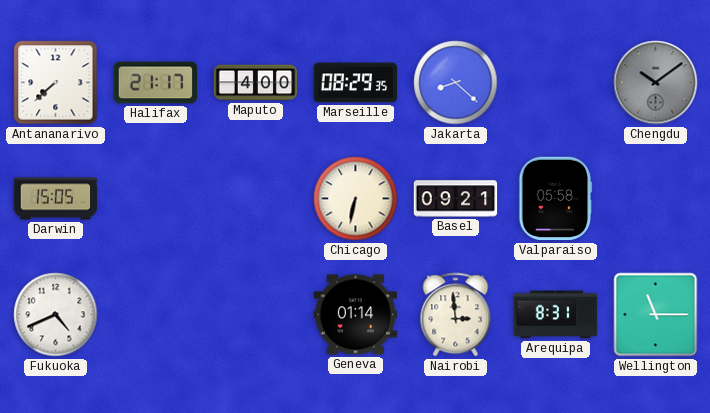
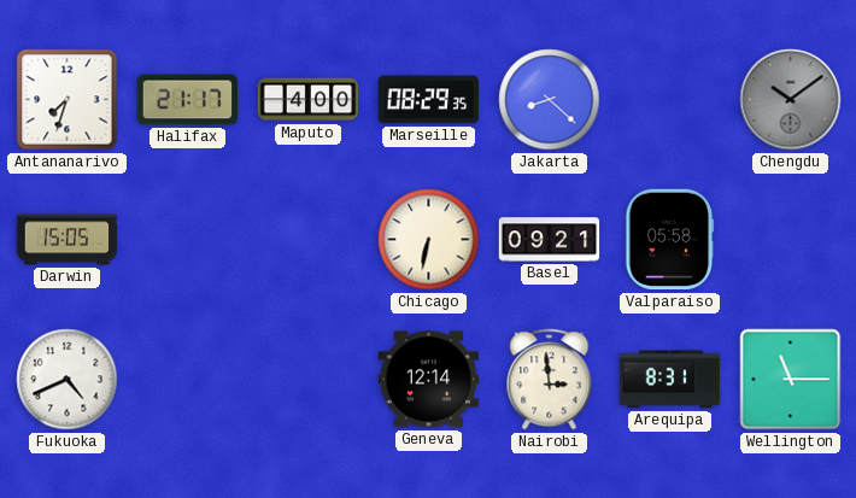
Antananarivo: 7:38 -> 7:33 (68, 100)
Geneva: 01:14 -> 12:14 (429, 380)
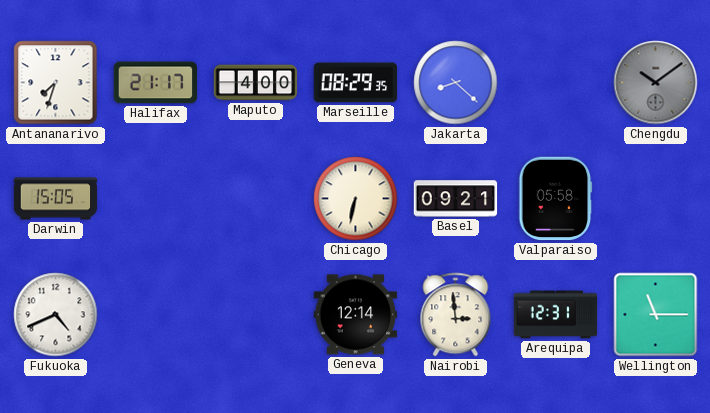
Arequipa: 8:31 -> 12:31 (556, 315)
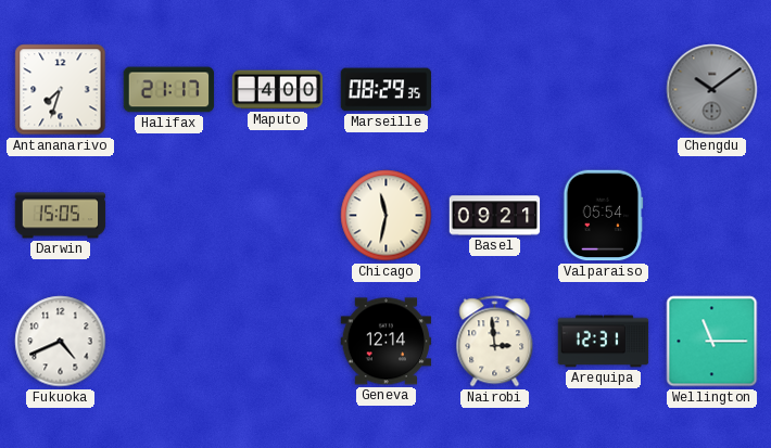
Jakarta: 8:22 -> none (456, 83)
Chicago: 6:32 -> 11:32 (387, 216)
Valparaiso: 05:58 -> 05:54 (604, 216)
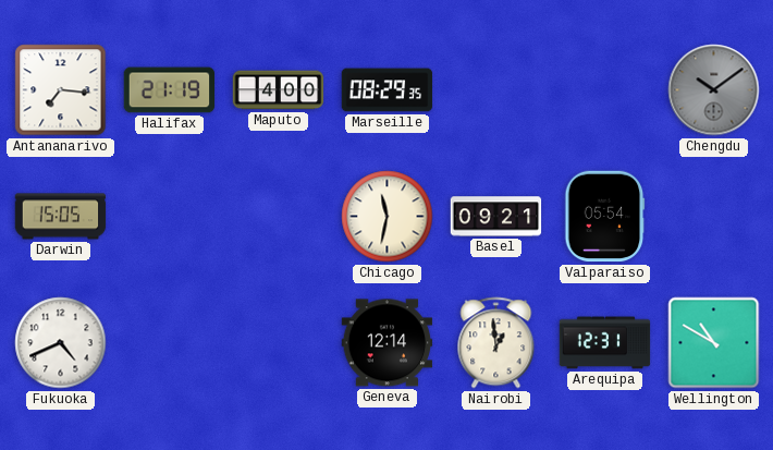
Antananarivo: 7:33 -> 7:16 (61, 90)
Halifax: 21:17 -> 21:19 (170, 90)
Nairobi: 2:59 -> 12:59 (496, 343)
Wellington: 11:15 -> 10:50 (714, 343)
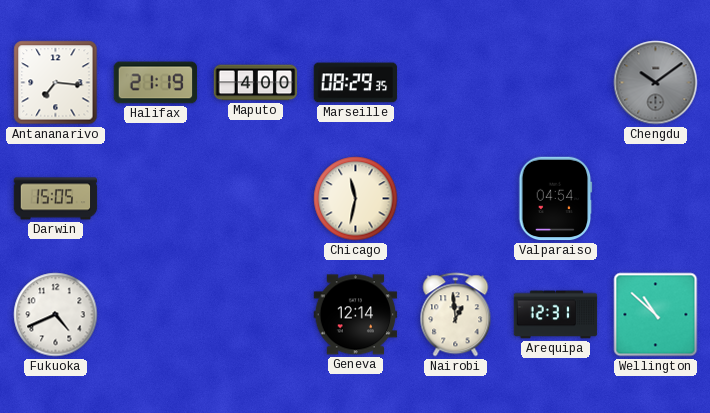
Basel: 09:21 -> none (496, 217)
Valparaiso: 05:54 -> 04:54 (556, 199)
Wellington: 10:50 -> 10:52 (656, 315)
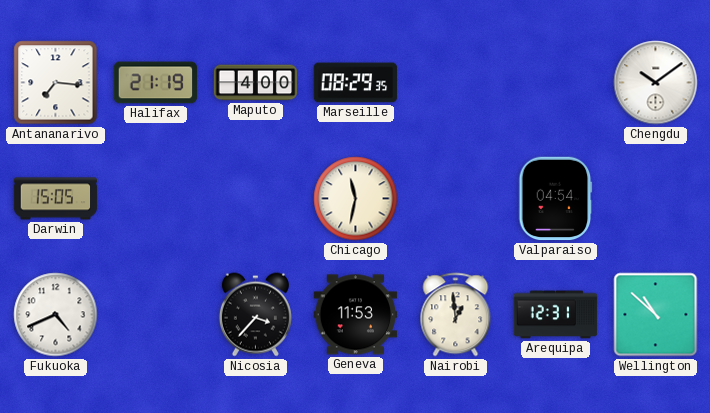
Chengdu dial: grey -> white (656, 83)
Nicosia: none -> 3:37 (255, 315)
Geneva: 12:14 -> 11:53 (356, 315)
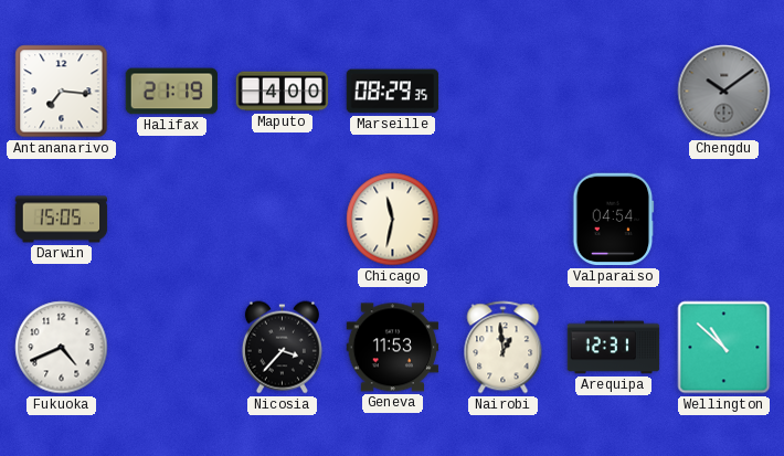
Chengdu dial: white -> grey (724, 92)
